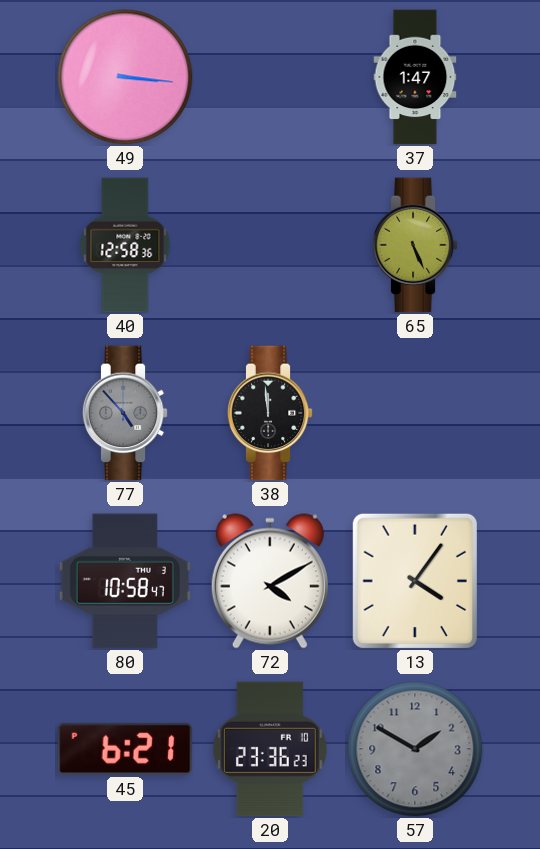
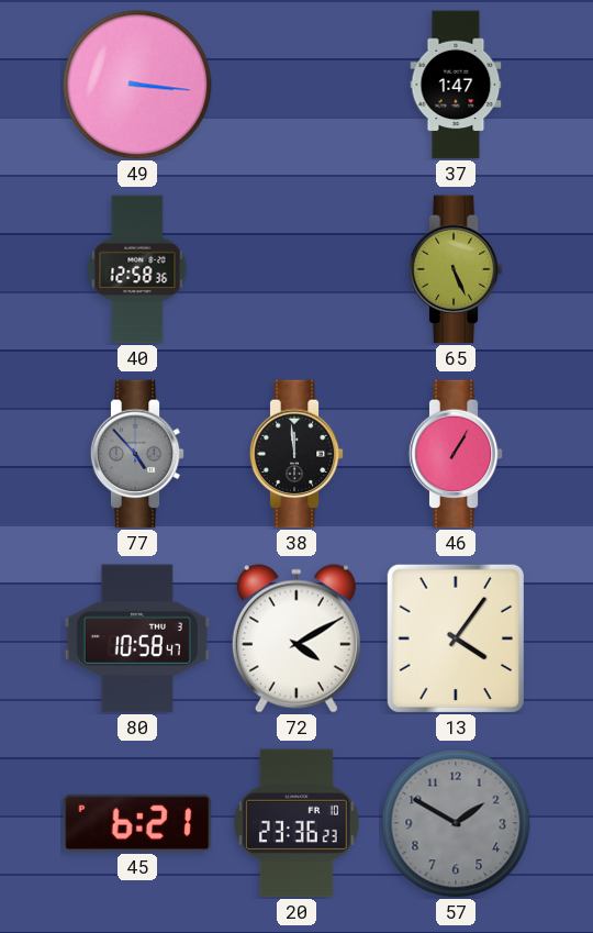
46: none -> 1:05 (456, 454)
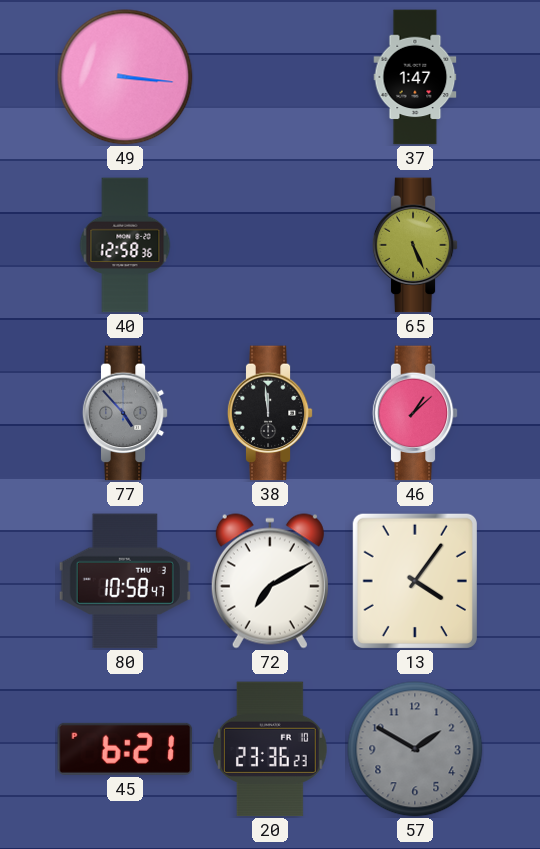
46: 1:05 -> 1:08 (415, 413)
72: 4:10 -> 7:10 (270, 581)
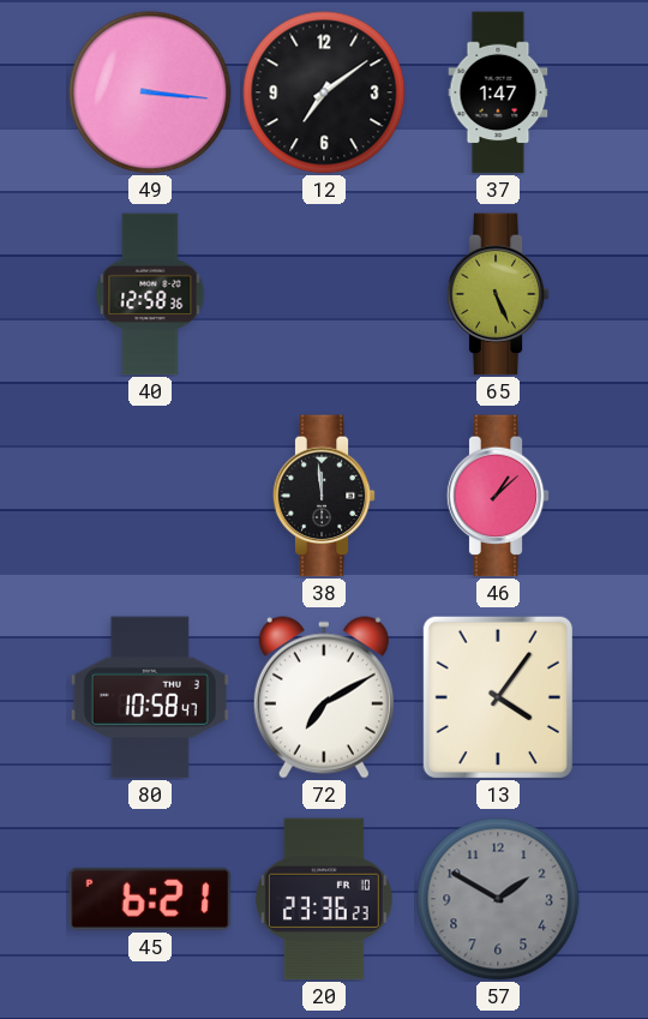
12: none -> 7:09 (324, 92)
77: 4:53 -> none (125, 413)
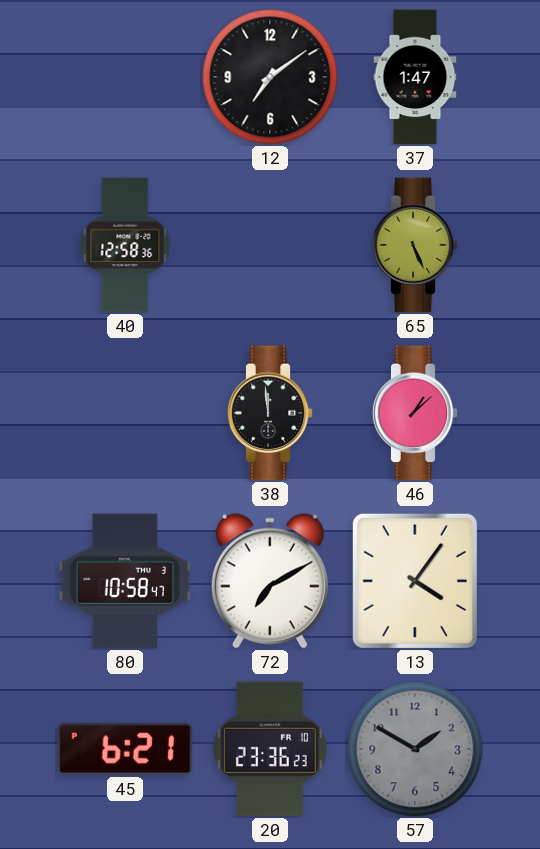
49: 3:16 -> none (150, 92)
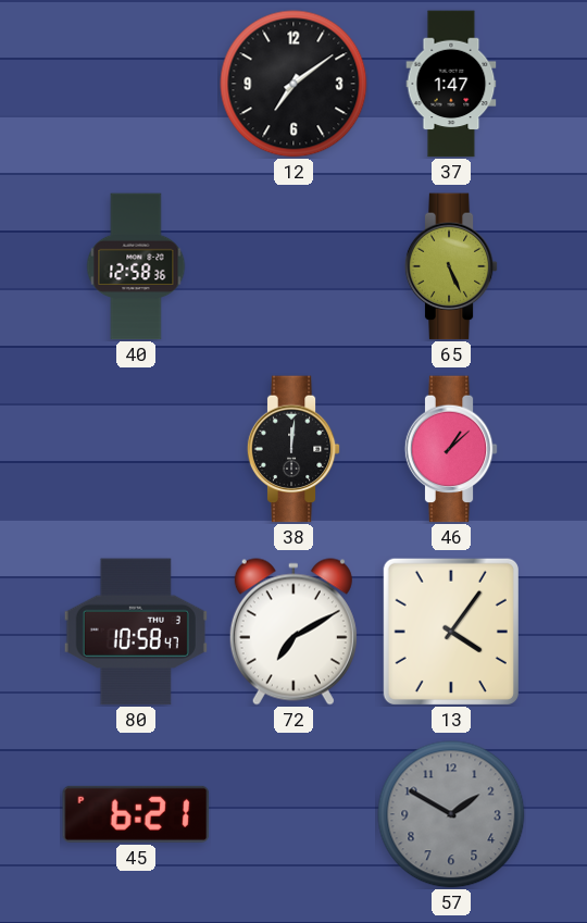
38: 11:59 -> 12:01 (293, 449)
20: 23:36 -> none (270, 749)
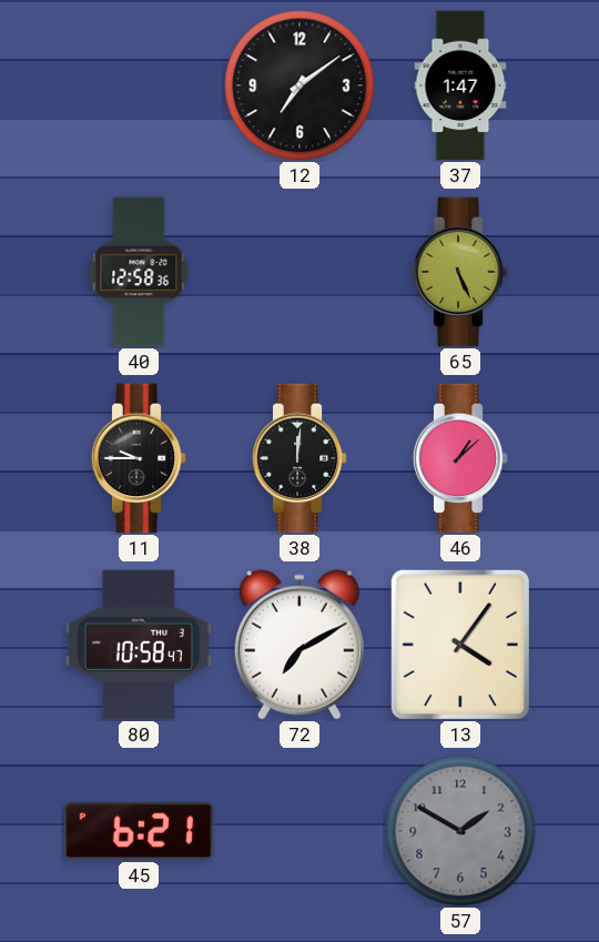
11: none -> 9:45 (139, 458)
